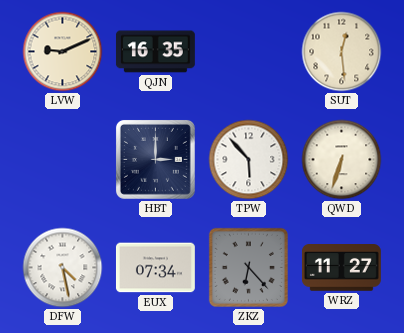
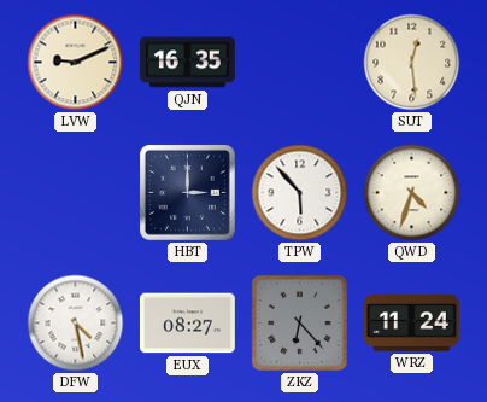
QWD: 6:33 -> 4:33 (412, 193)
EUX: 07:34 -> 08:27 (187, 324)
WRZ: 11:27 -> 11:24 (411, 324)
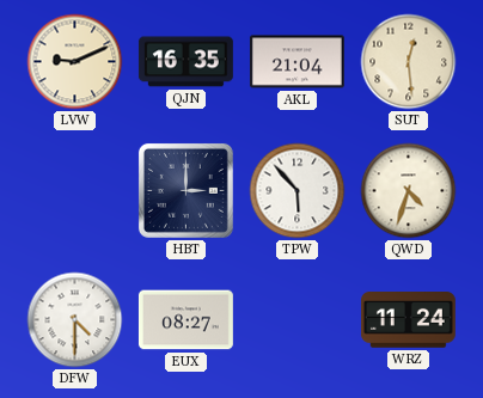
AKL: none -> 21:04 (296, 62)
DFW: 4:28 -> 4:30 (75, 320)
ZKZ: 6:23 -> none (299, 322)
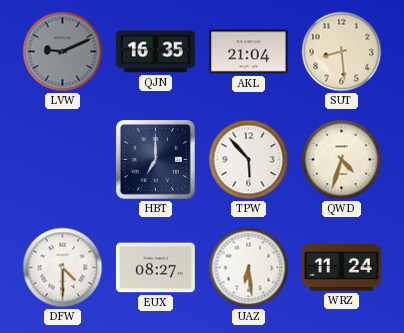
LVW dial: cream -> grey (63, 52)
SUT: 12:29 -> 8:29 (342, 52)
HBT: 3:00 -> 7:00 (155, 159)
UAZ: none -> 6:29 (249, 268)
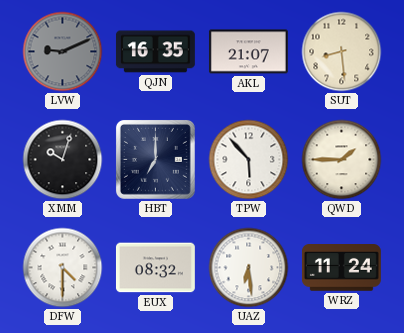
AKL: 21:04 -> 21:07 (248, 52)
XMM: none -> 10:03 (63, 160)
QWD: 4:33 -> 1:45 (342, 160)
EUX: 08:27 -> 08:32 (155, 268)
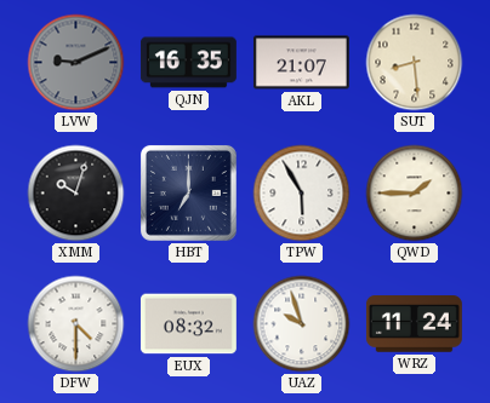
TPW: 5:53 -> 5:55 (302, 194)
UAZ: 6:29 -> 9:57 (302, 324)
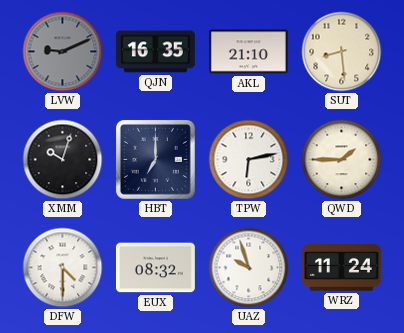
AKL: 21:07 -> 21:10 (248, 52)
TPW: 5:55 -> 6:13 (249, 160)
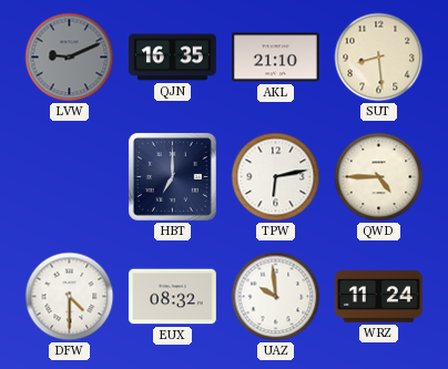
XMM: 10:03 -> none (63, 160)
QWD: 1:45 -> 4:45 (379, 177)
UAZ: 9:57 -> 9:59 (276, 297)
